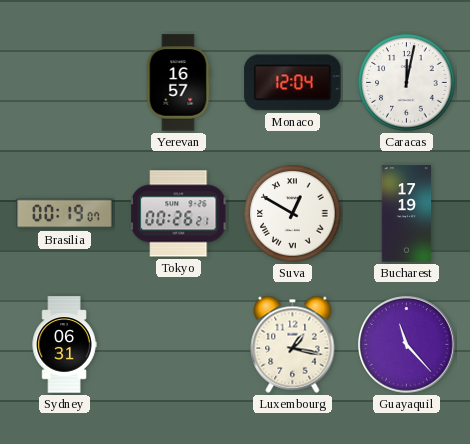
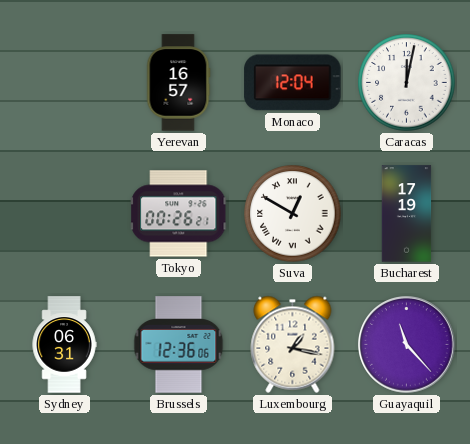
Brasilia: 00:19 -> none (65, 214)
Brussels: none -> 12:36 (179, 345)
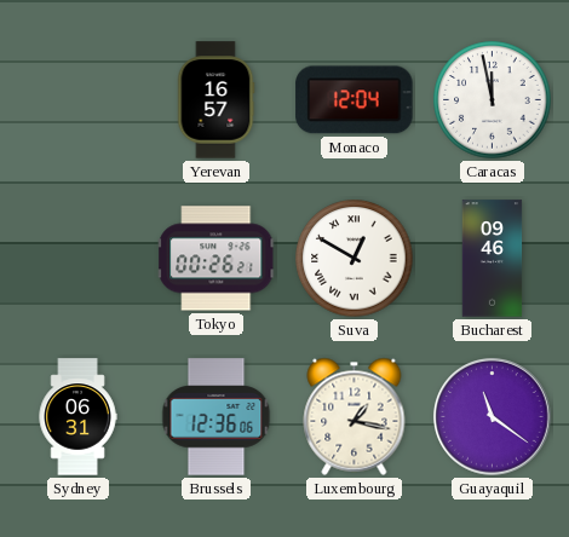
Caracas: 12:02 -> 11:58 (493, 100)
Bucharest: 17:19 -> 09:46 (493, 259)
Guayaquil: 11:23 -> 11:21 (493, 417)
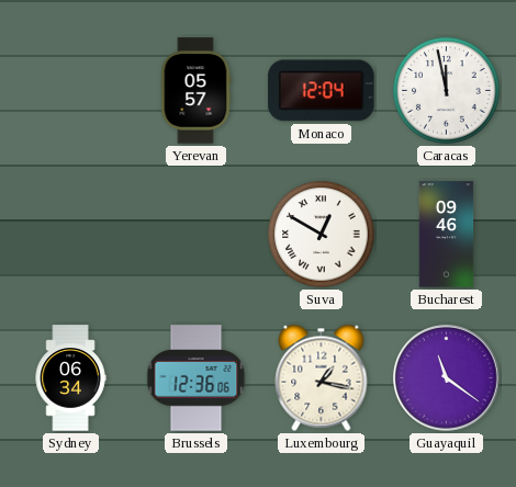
Yerevan: 16:57 -> 05:57 (195, 91)
Tokyo: 00:26 -> none (218, 259)
Sydney: 06:31 -> 06:34 (70, 378)
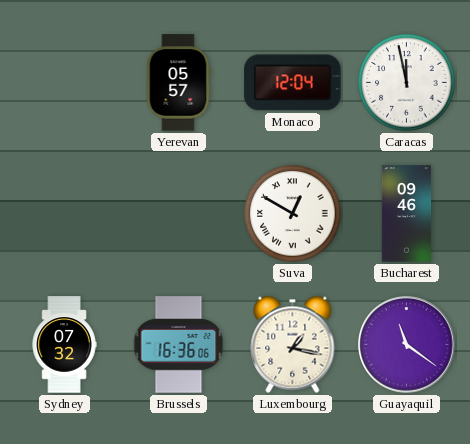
Sydney: 06:34 -> 07:32 (64, 345)
Brussels: 12:36 -> 16:36 (179, 345)
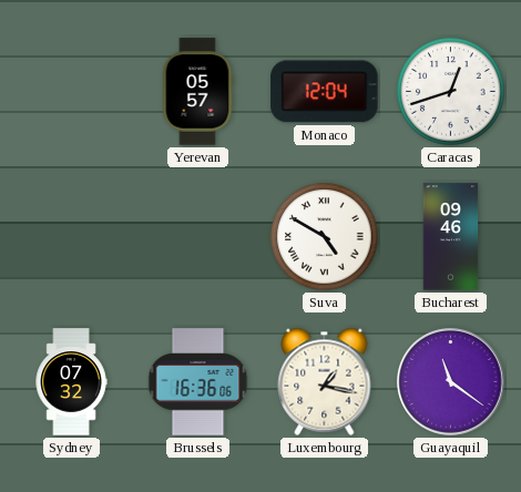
Caracas: 11:58 -> 12:42 (451, 92)
Suva: 12:50 -> 4:50 (325, 237)
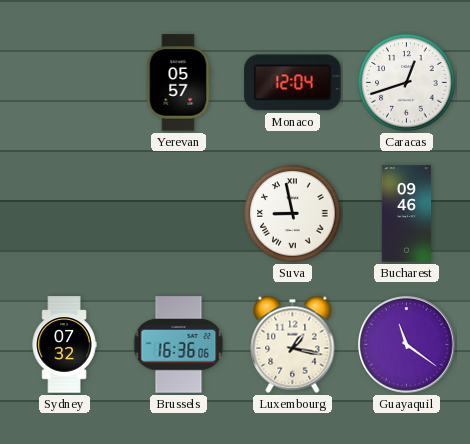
Suva: 4:50 -> 8:58 (293, 214)
